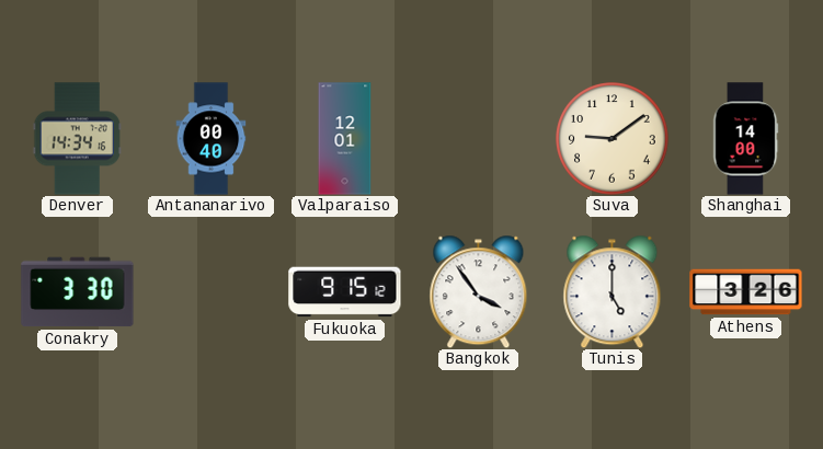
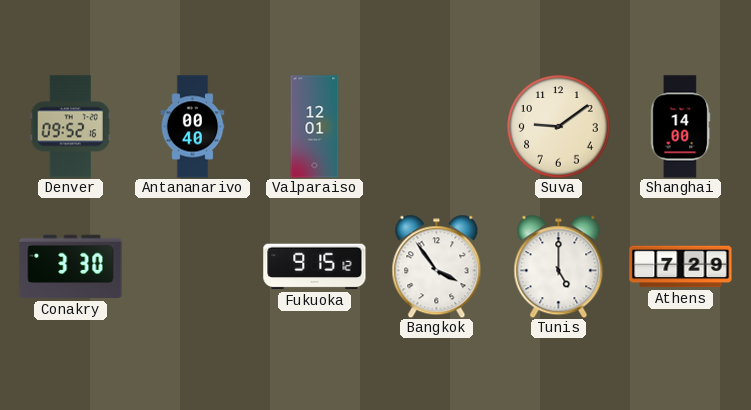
Denver: 14:34 -> 09:52 (70, 127)
Athens: 3:26 -> 7:29 (681, 267)
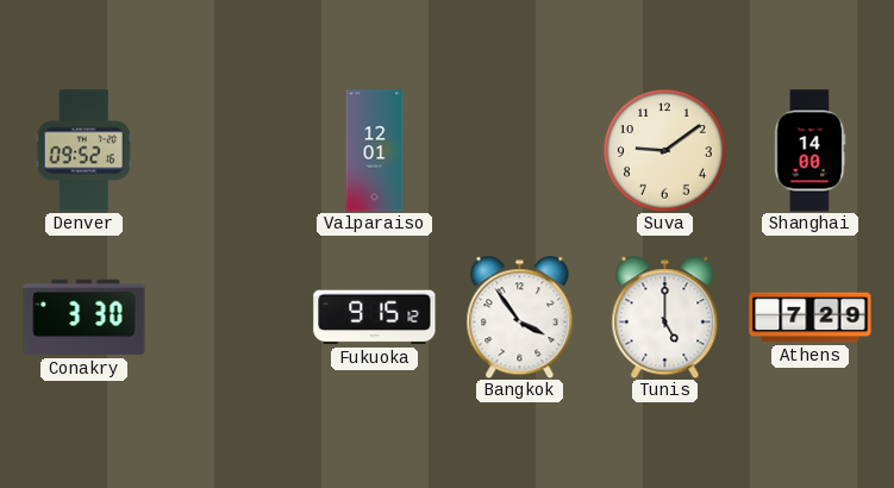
Antananarivo: 00:40 -> none (193, 127)
